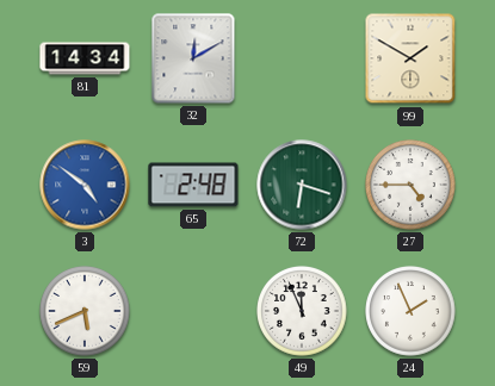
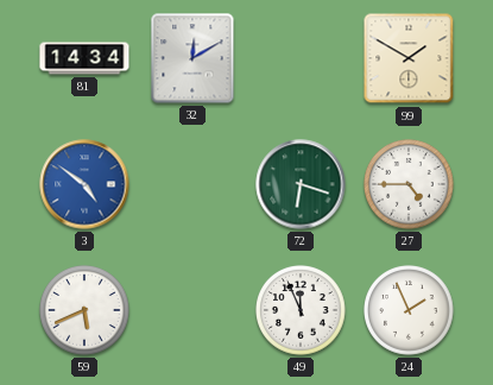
65: 2:48 -> none (193, 185)
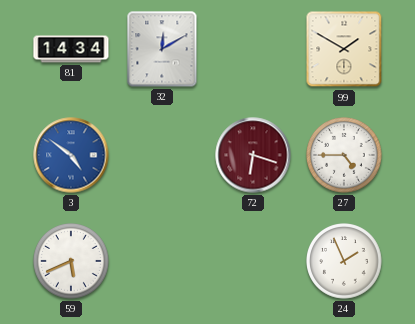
72 dial: green -> burgundy (253, 155)
49: 11:56 -> none (302, 311)
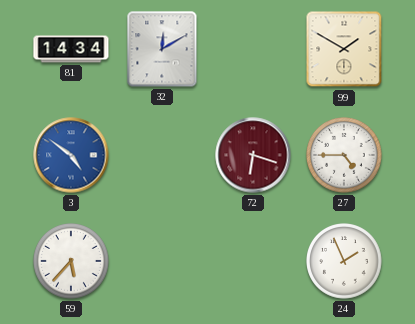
59: 5:41 -> 5:37 (72, 262)
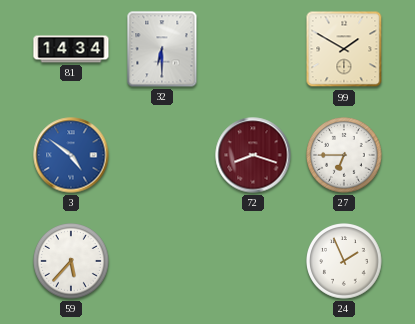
32: 12:10 -> 6:30 (162, 49)
72: 6:18 -> 8:18 (253, 155)
27: 4:45 -> 6:45 (345, 156)
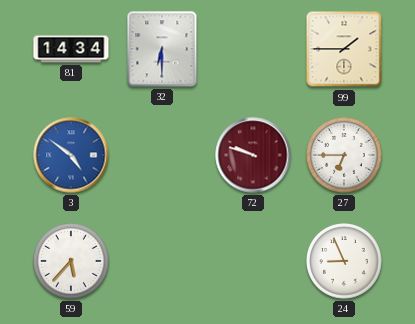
99: 1:50 -> 1:45 (344, 49)
72: 8:18 -> 9:48 (253, 155)
24: 1:56 -> 8:56 (345, 262)
